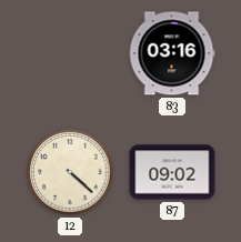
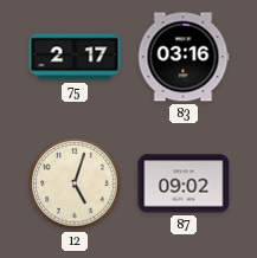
75: none -> 2:17 (75, 57)
12: 4:22 -> 5:03 (75, 183)
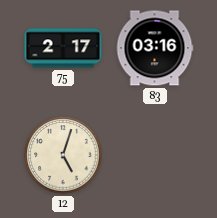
87: 09:02 -> none (184, 183)
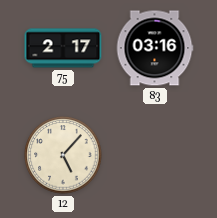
12: 5:03 -> 5:07 (63, 155)
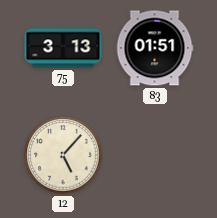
75: 2:17 -> 3:13 (63, 48)
83: 03:16 -> 01:51 (155, 48)
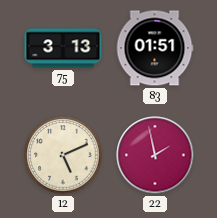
12: 5:07 -> 5:11 (63, 155)
22: none -> 1:58 (155, 155)
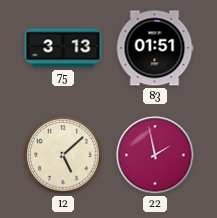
12: 5:11 -> 5:08 (63, 155)
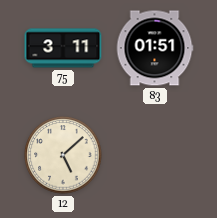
75: 3:13 -> 3:11 (63, 48)
22: 1:58 -> none (155, 155)
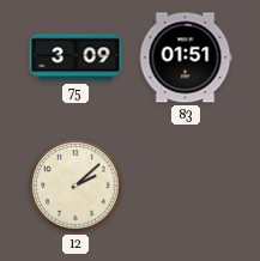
75: 3:11 -> 3:09 (75, 57)
12: 5:08 -> 2:08 (75, 186)
